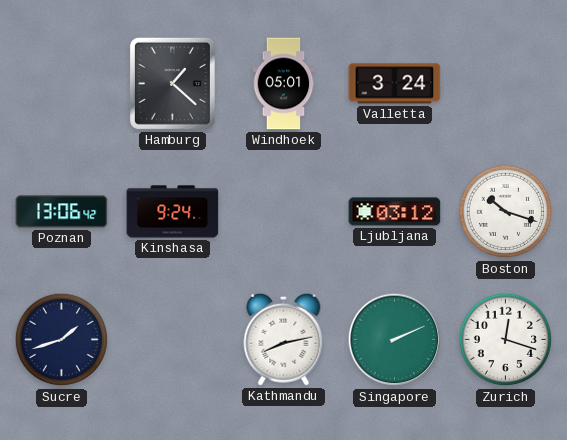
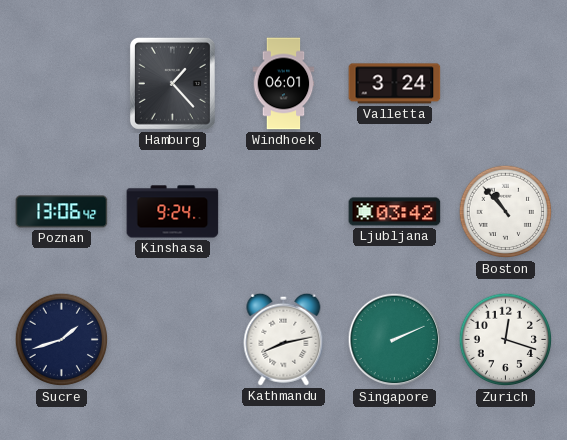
Hamburg: 1:22 -> 1:23 (172, 83)
Windhoek: 05:01 -> 06:01 (284, 84)
Ljubljana: 03:12 -> 03:42 (395, 212)
Boston: 10:18 -> 10:53 (506, 212)
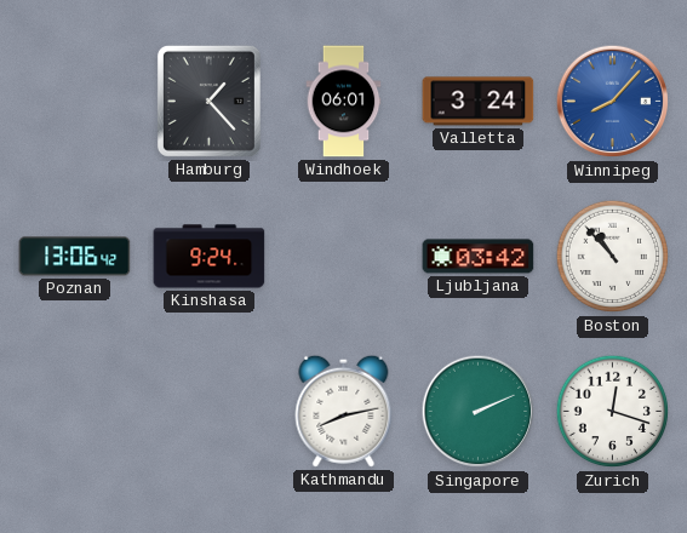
Winnipeg: none -> 8:07 (613, 102)
Sucre: 1:42 -> none (62, 340)
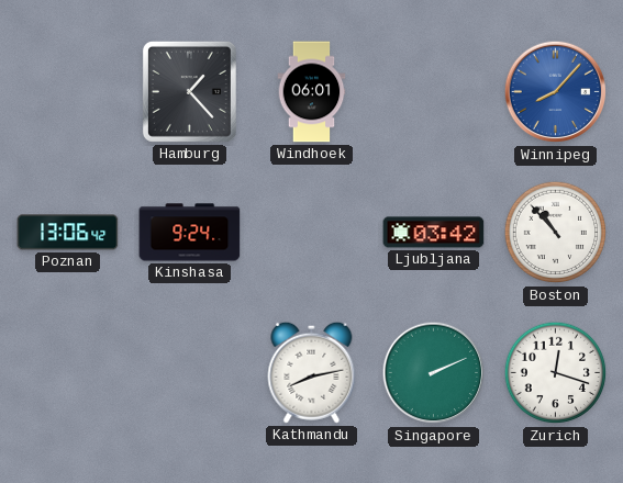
Valletta: 3:24 -> none (479, 102)
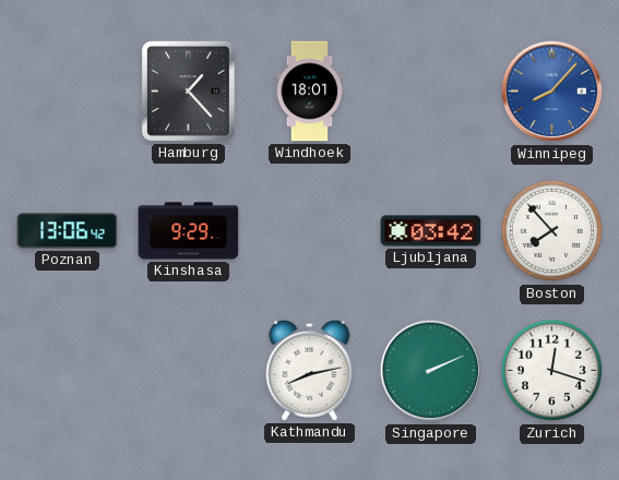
Windhoek: 06:01 -> 18:01 (310, 92)
Kinshasa: 9:24 -> 9:29 (189, 231)
Boston: 10:53 -> 7:53 (552, 231)
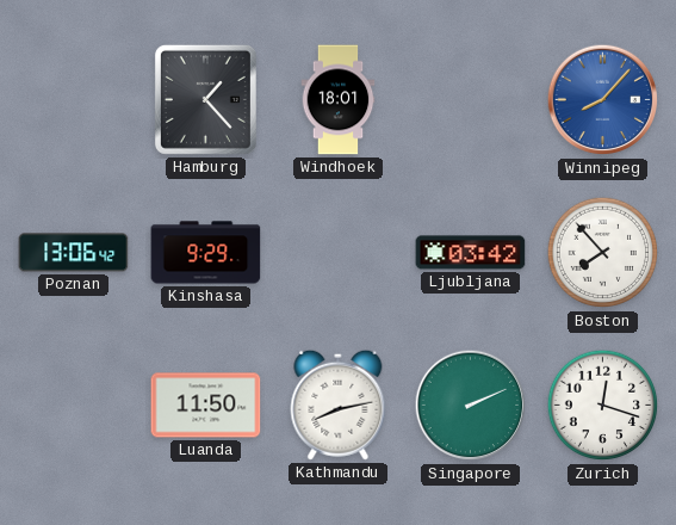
Luanda: none -> 11:50 (206, 406)
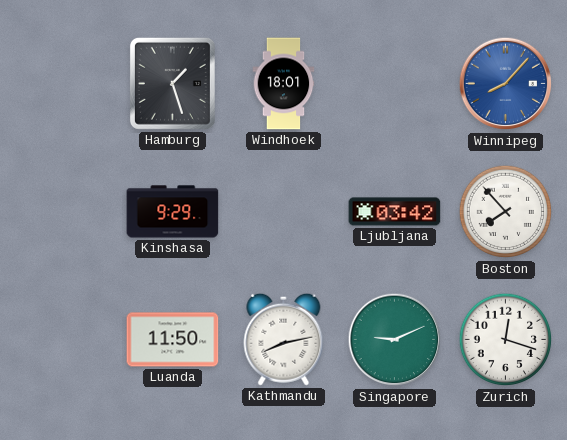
Hamburg: 1:23 -> 1:27 (172, 83)
Poznan: 13:06 -> none (74, 253)
Singapore: 2:11 -> 9:11 (395, 340)
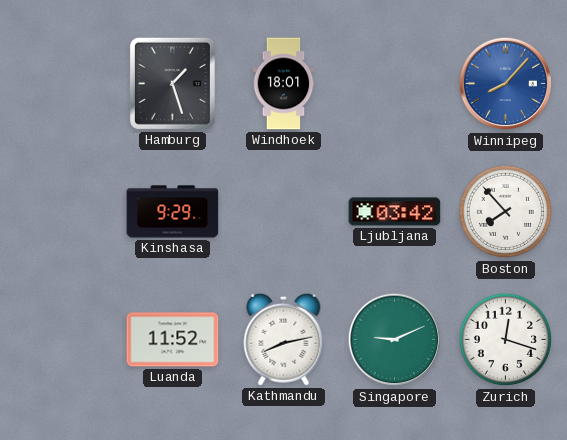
Luanda: 11:50 -> 11:52 (173, 340)
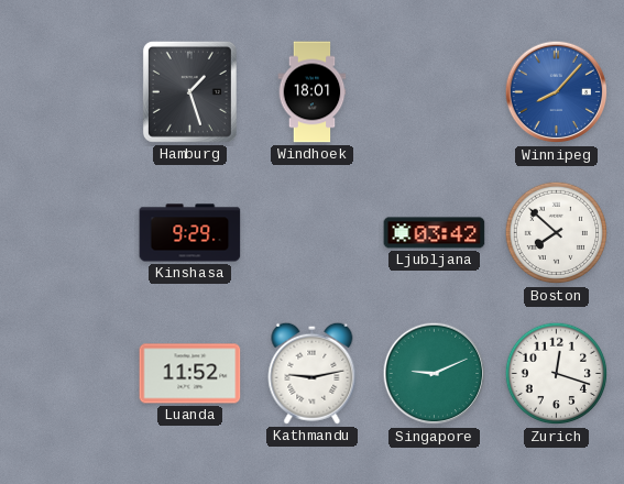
Boston: 7:53 -> 7:52 (557, 233)
Kathmandu: 8:13 -> 9:13 (313, 373)
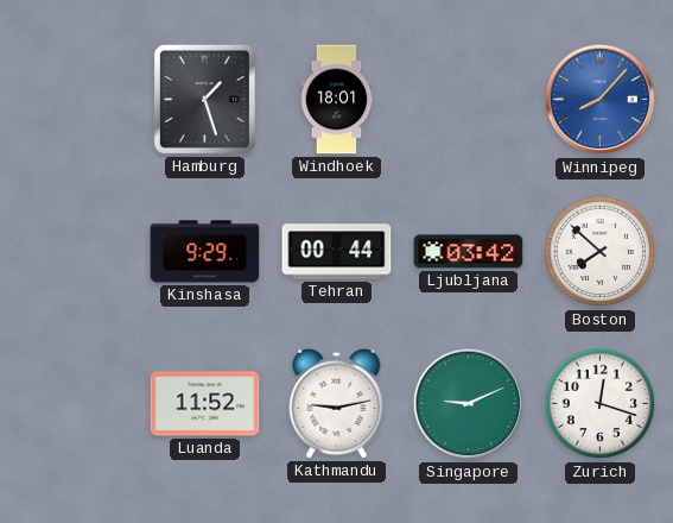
Tehran: none -> 00:44 (337, 252)
